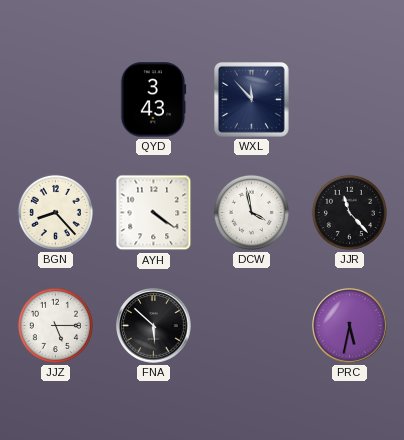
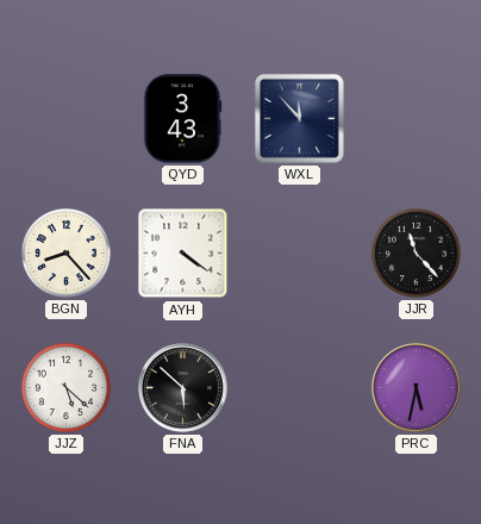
DCW: 3:58 -> none (251, 212)
JJZ: 5:15 -> 5:22 (65, 387)
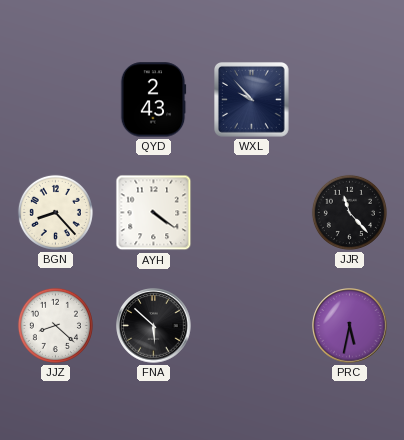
QYD: 3:43 -> 2:43 (153, 100)
WXL: 11:53 -> 9:53 (252, 100)
JJZ: 5:22 -> 8:22 (55, 325)
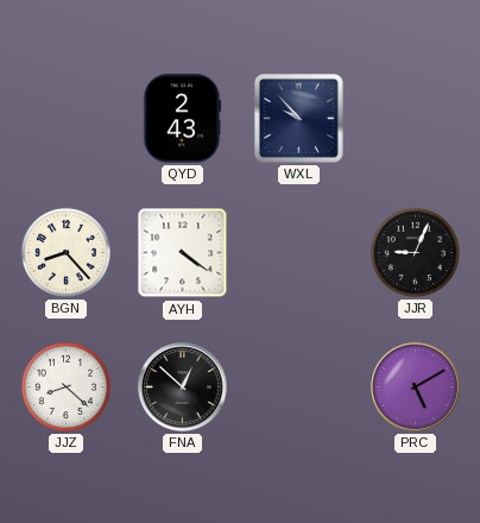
JJR: 11:23 -> 9:04 (415, 252)
FNA: 5:52 -> 12:52 (183, 387)
PRC: 5:32 -> 5:10 (416, 387)
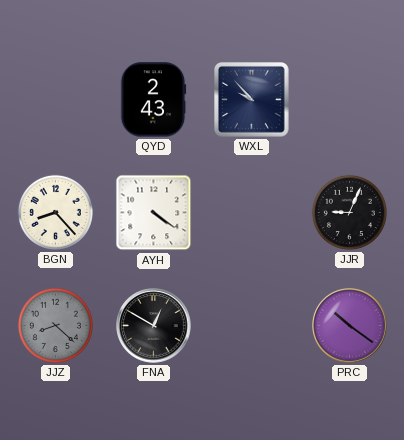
JJZ dial: white -> grey (55, 325)
FNA: 12:52 -> 12:50 (154, 326)
PRC: 5:10 -> 10:21 (350, 326)
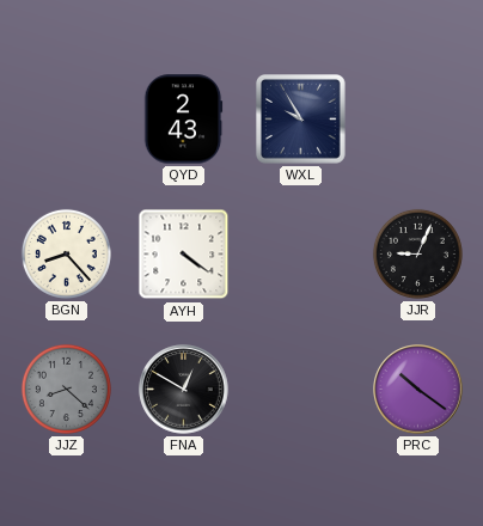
WXL: 9:53 -> 9:55 (301, 120)
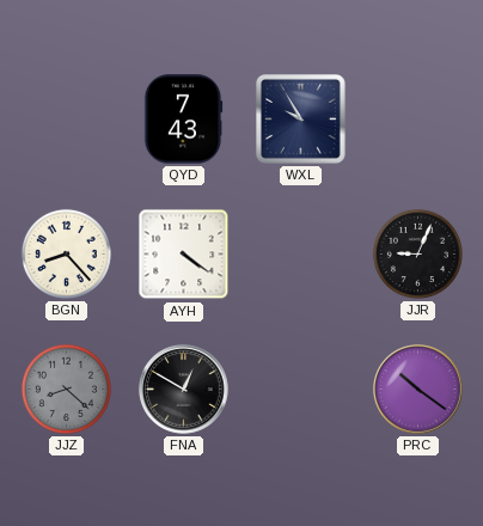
QYD: 2:43 -> 7:43 (183, 120)
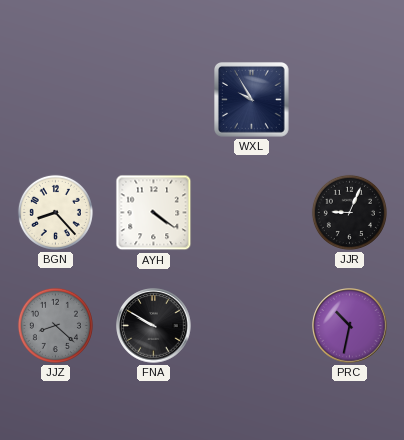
QYD: 7:43 -> none (183, 120)
FNA: 12:50 -> 9:50 (154, 326)
PRC: 10:21 -> 10:32 (350, 326)
